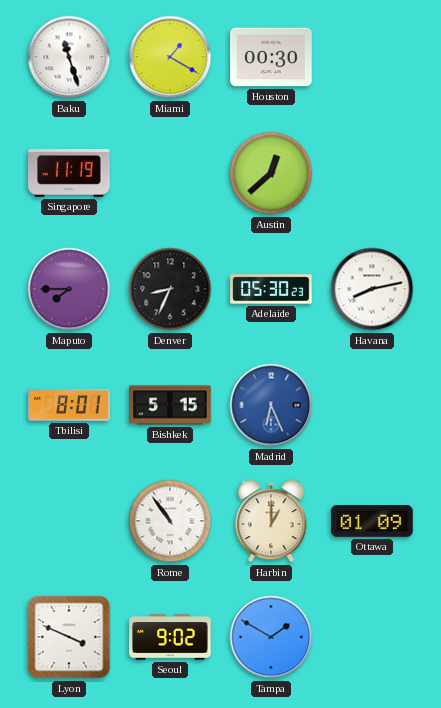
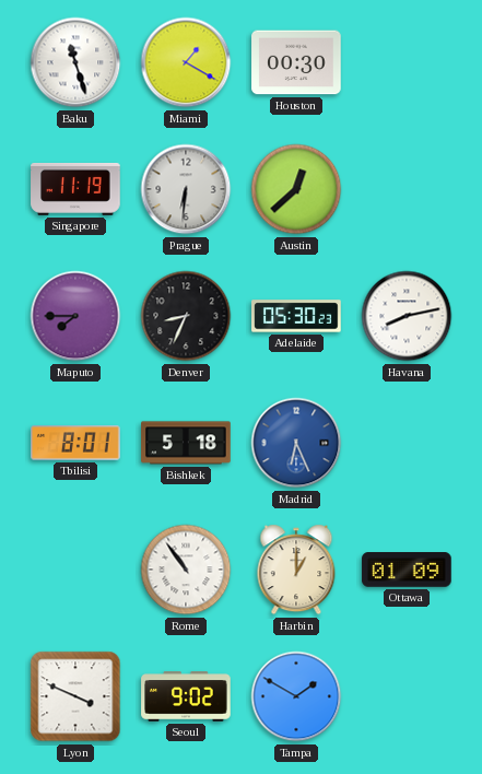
Prague: none -> 6:31 (186, 189)
Bishkek: 5:15 -> 5:18 (186, 443)
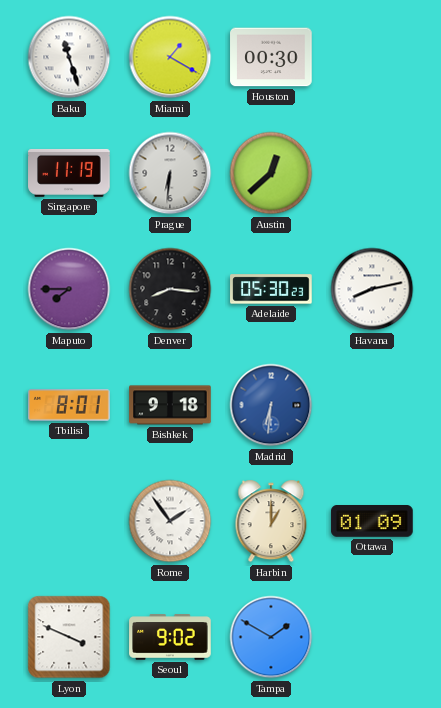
Denver: 8:34 -> 8:16 (170, 289)
Bishkek: 5:18 -> 9:18 (170, 405)
Madrid: 6:26 -> 6:31 (271, 405)
Rome: 10:54 -> 1:54 (170, 521)
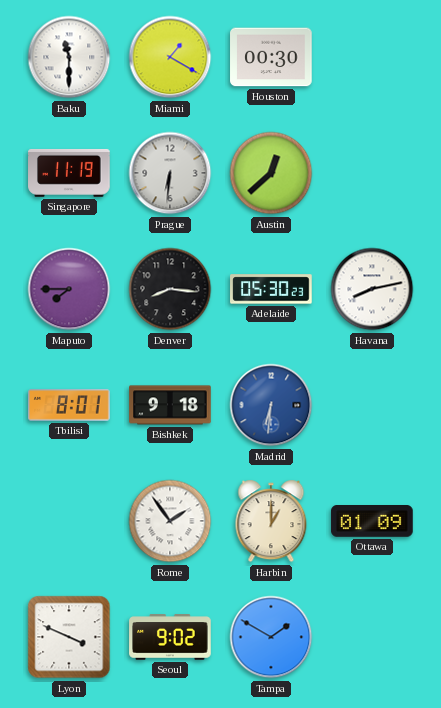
Baku: 11:27 -> 11:30 (69, 57)
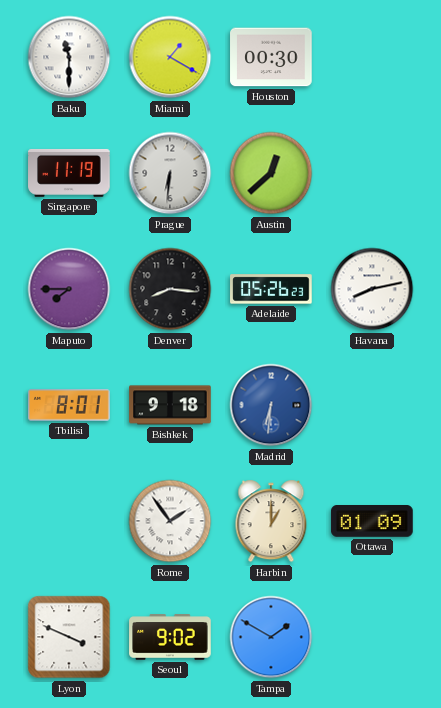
Adelaide: 05:30 -> 05:26 (271, 289)
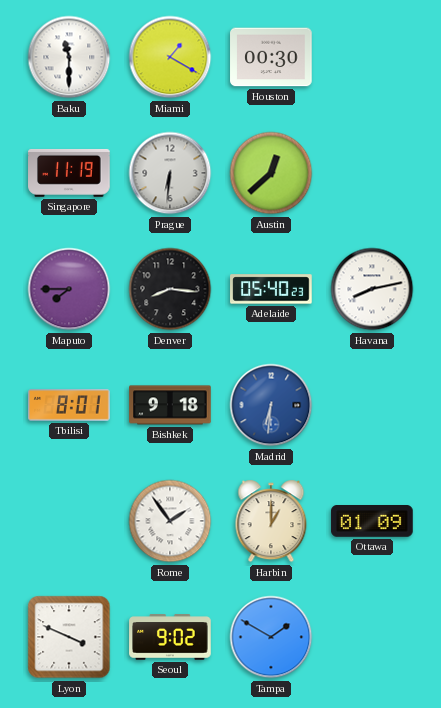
Adelaide: 05:26 -> 05:40 (271, 289)
